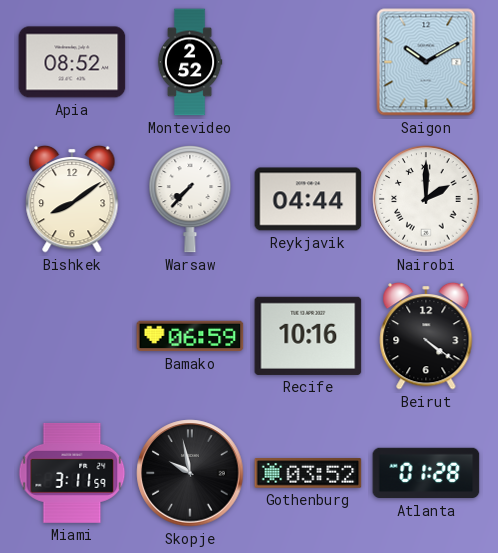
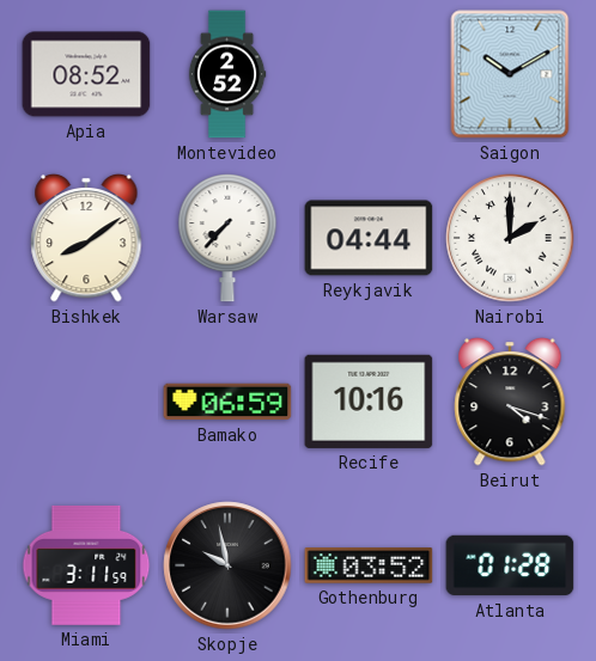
Beirut: 4:21 -> 4:18 (510, 402)
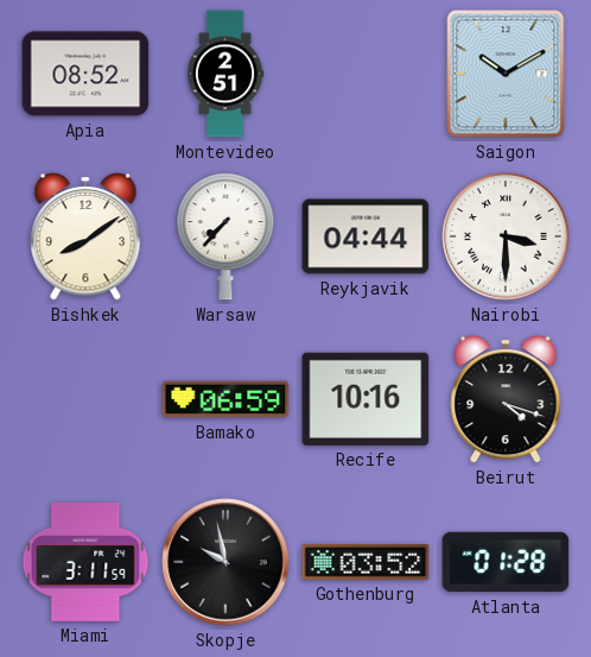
Montevideo: 2:52 -> 2:51 (225, 74)
Nairobi: 2:00 -> 3:30 (506, 236)
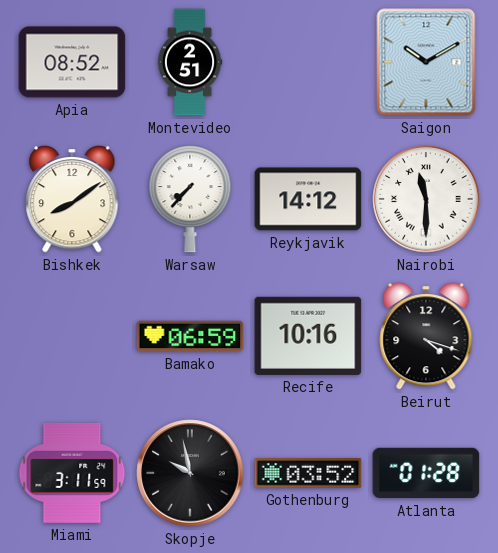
Reykjavik: 04:44 -> 14:12 (308, 199)
Nairobi: 3:30 -> 11:30 (426, 199)
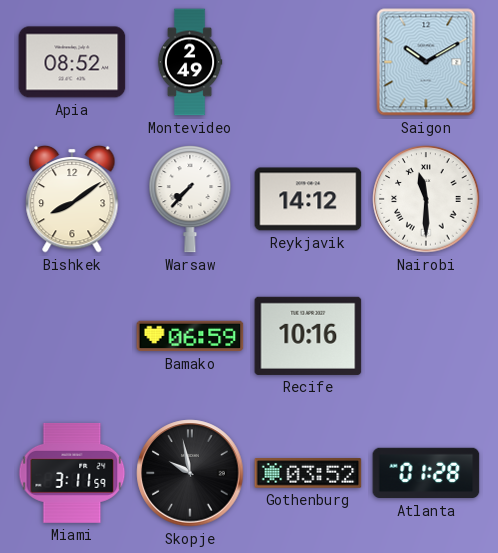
Montevideo: 2:51 -> 2:49 (190, 62)
Beirut: 4:18 -> none (426, 336)
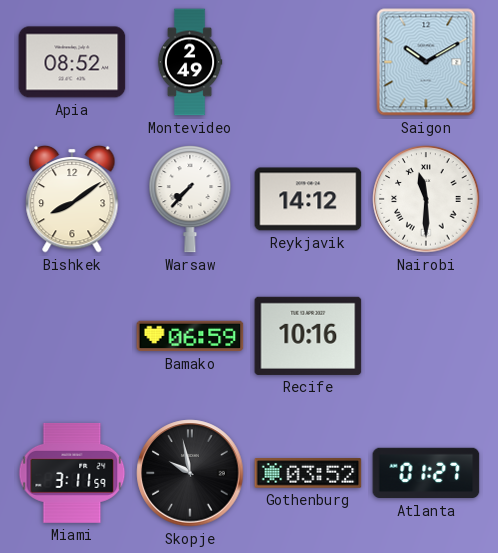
Atlanta: 01:28 -> 01:27 (426, 473)
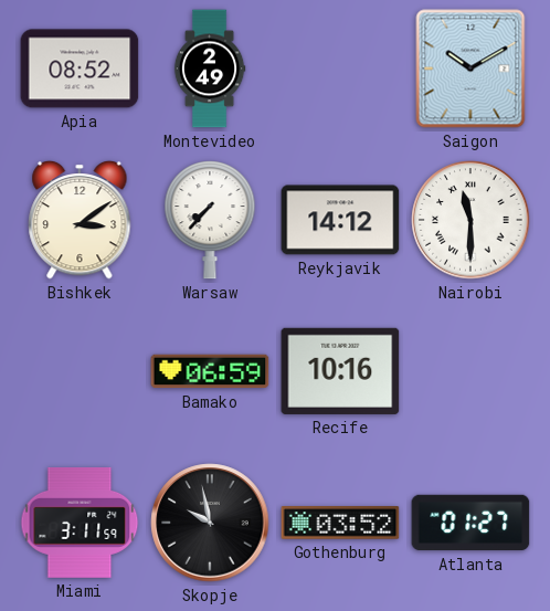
Bishkek: 8:09 -> 3:09 (80, 220)
